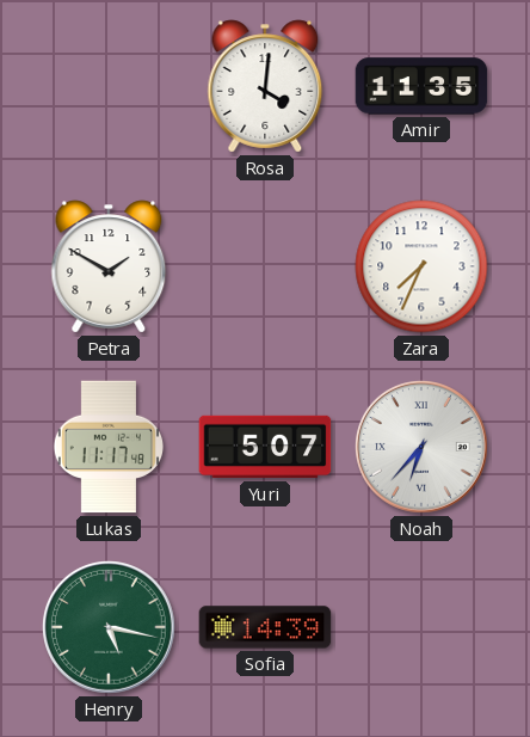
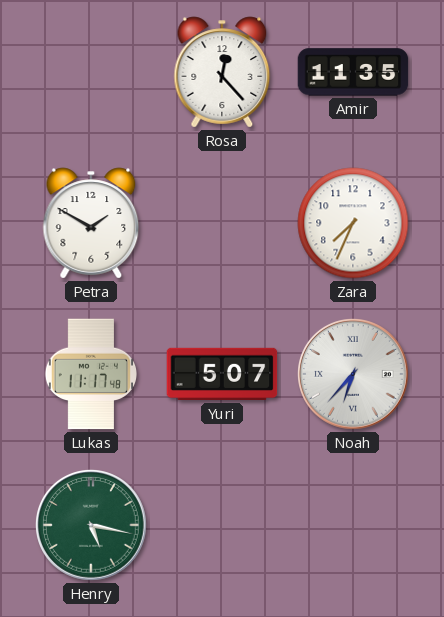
Rosa: 4:01 -> 12:23 (222, 72)
Sofia: 14:39 -> none (265, 627)
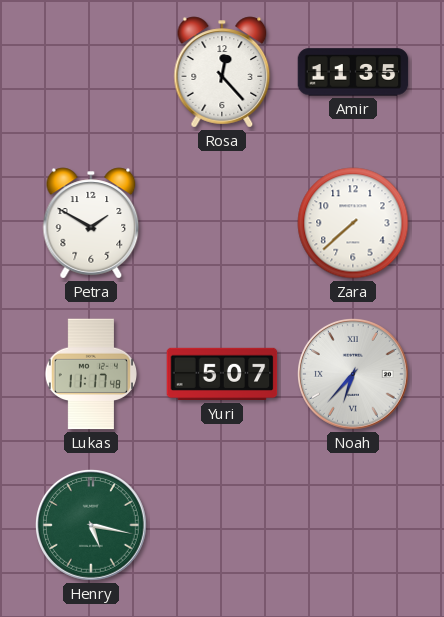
Zara: 7:34 -> 7:38 (353, 223)
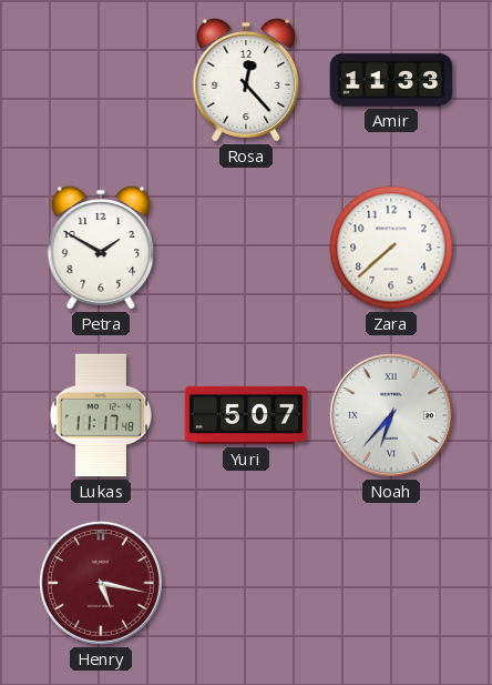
Amir: 11:35 -> 11:33 (391, 80)
Henry dial: green -> burgundy (102, 584)
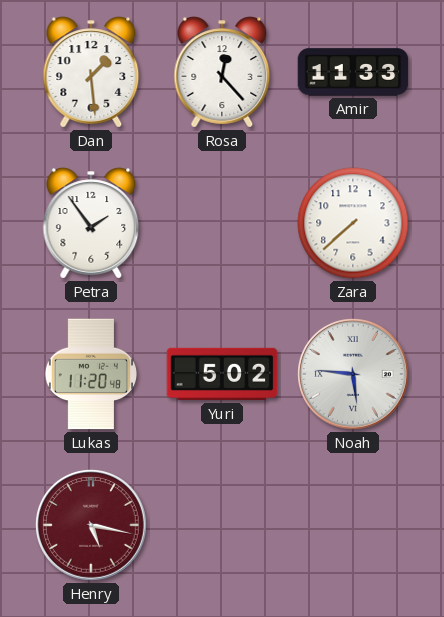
Dan: none -> 1:29 (91, 72)
Petra: 1:50 -> 1:54 (91, 223)
Lukas: 11:17 -> 11:20 (90, 374)
Yuri: 5:07 -> 5:02 (222, 374)
Noah: 6:37 -> 5:46 (354, 375)
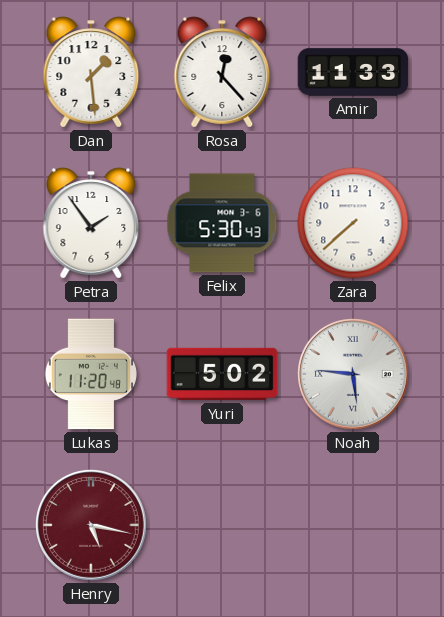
Felix: none -> 5:30 (222, 223)
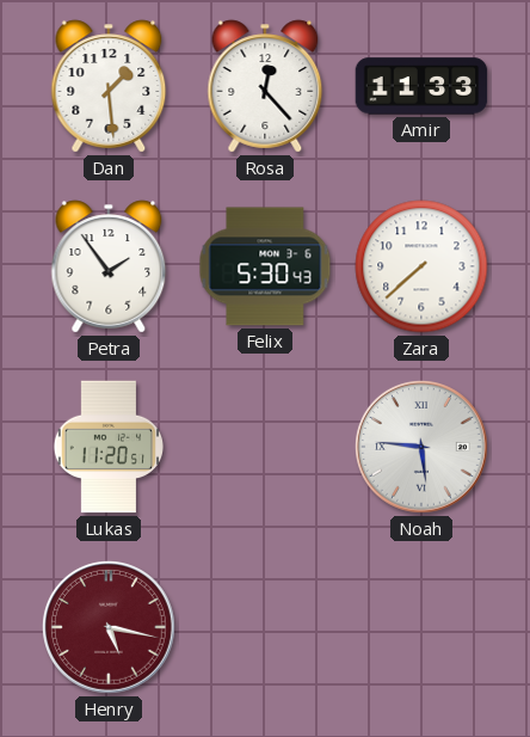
Lukas: 11:20:48 -> 11:20:51 (107, 447)
Yuri: 5:02 -> none (222, 374)
